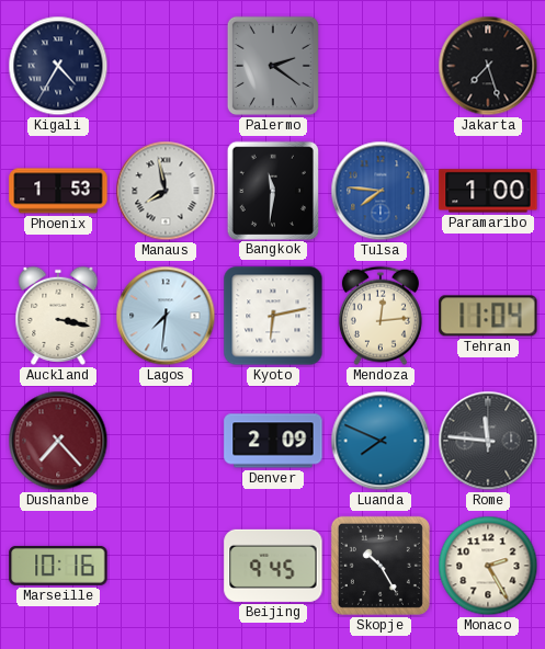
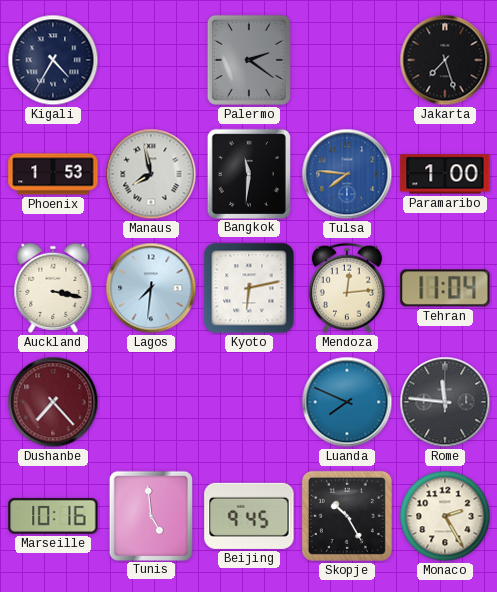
Denver: 2:09 -> none (273, 441)
Tunis: none -> 4:59 (150, 515)
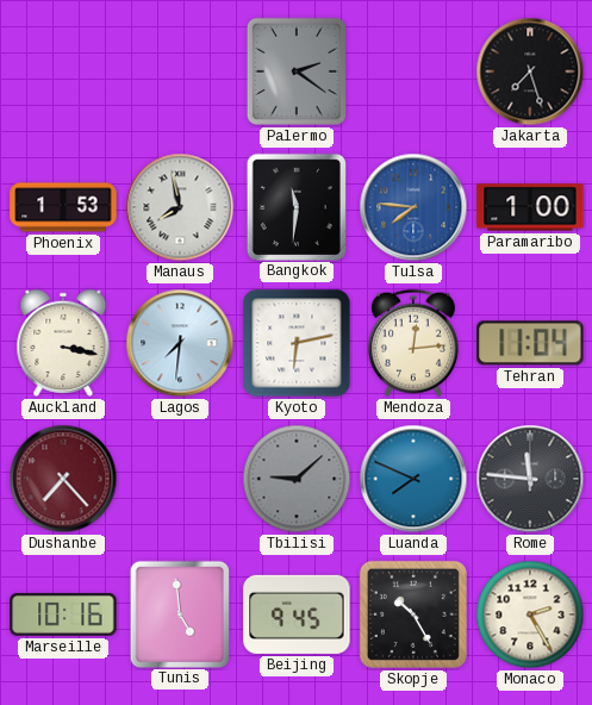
Kigali: 4:35 -> none (53, 60)
Tbilisi: none -> 9:08 (297, 479)
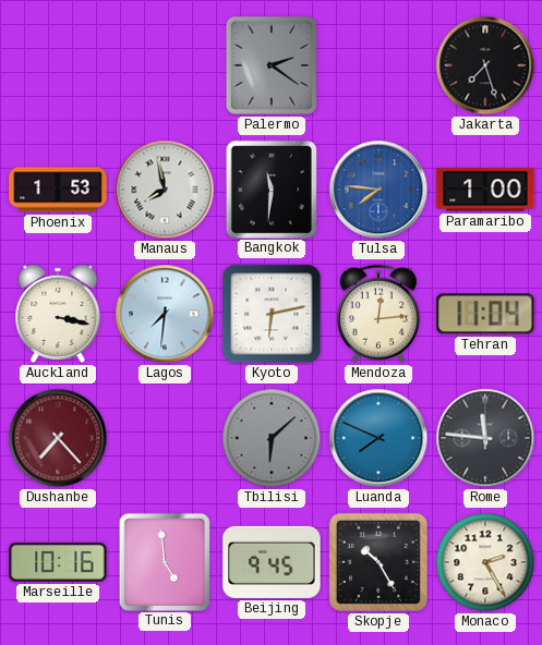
Tbilisi: 9:08 -> 6:08 (272, 438)
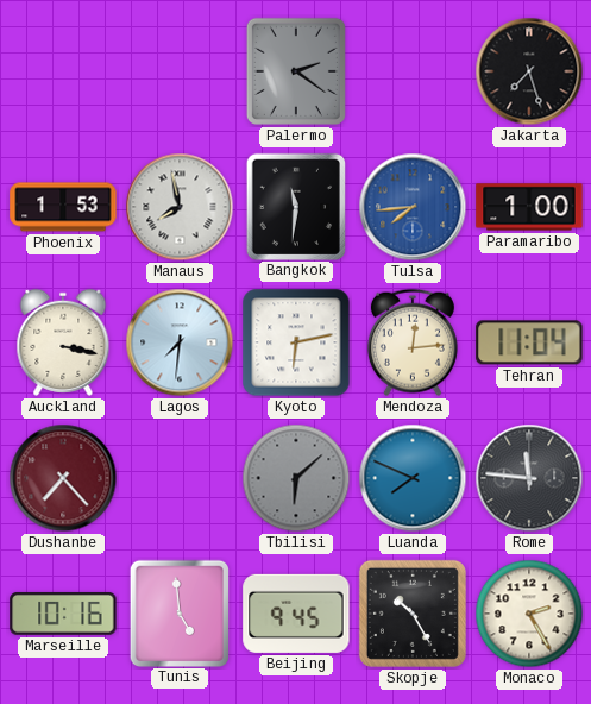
Tulsa: 7:46 -> 7:44 (413, 207)
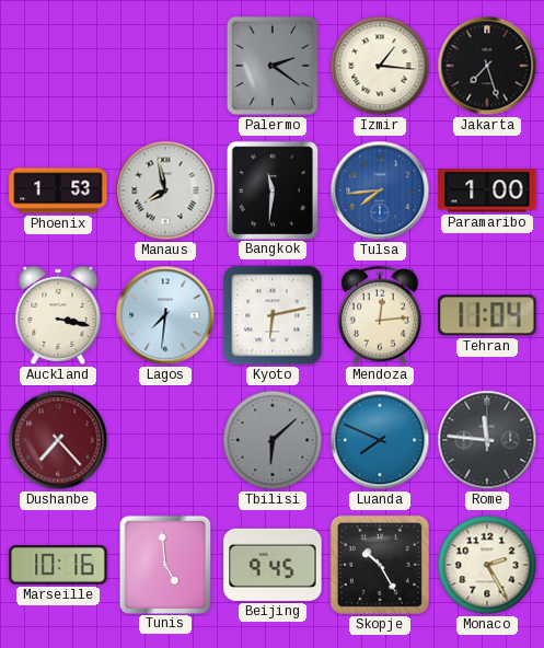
Izmir: none -> 1:16 (380, 66)
